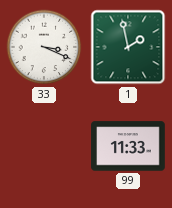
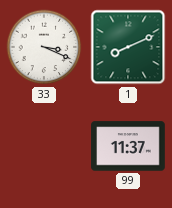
1: 1:58 -> 8:11 (128, 47)
99: 11:33 -> 11:37 (128, 146)
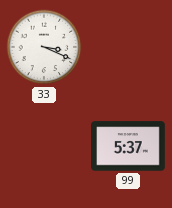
1: 8:11 -> none (128, 47)
99: 11:37 -> 5:37 (128, 146)
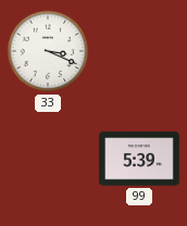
99: 5:37 -> 5:39 (139, 159)
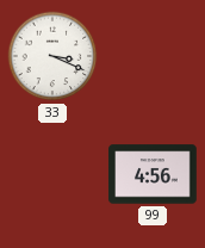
99: 5:39 -> 4:56 (153, 174)
